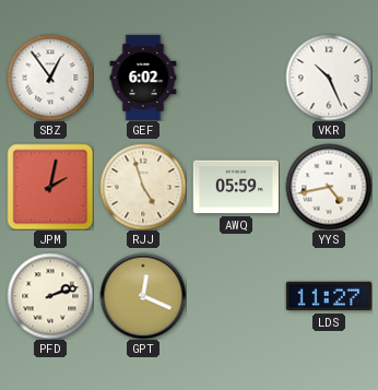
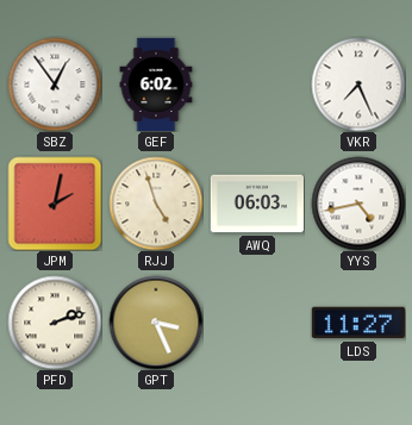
VKR: 10:26 -> 7:26 (358, 85)
AWQ: 05:59 -> 06:03 (256, 204)
GPT: 12:19 -> 3:26 (156, 323)
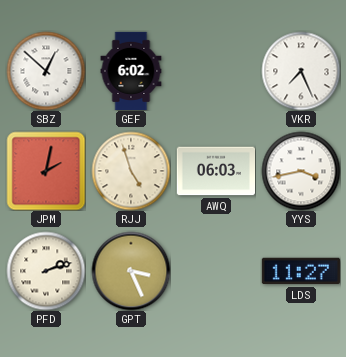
SBZ: 12:54 -> 12:52 (46, 71)
YYS: 4:43 -> 3:43 (301, 171)
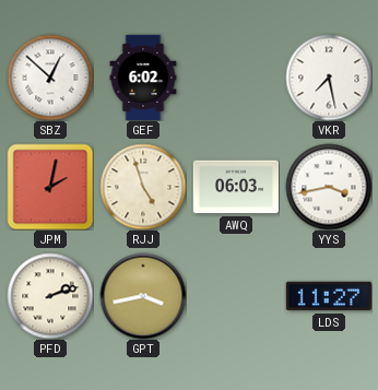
VKR: 7:26 -> 7:28 (329, 78)
GPT: 3:26 -> 3:43 (143, 296)
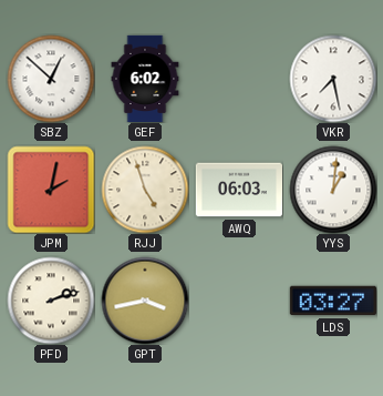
YYS: 3:43 -> 1:01 (333, 190)
LDS: 11:27 -> 03:27 (333, 301)
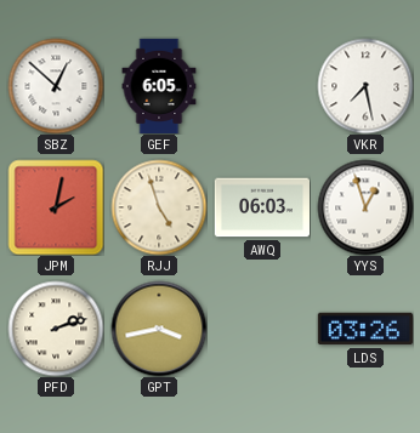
GEF: 6:02 -> 6:05 (159, 85)
YYS: 1:01 -> 12:57 (365, 207)
LDS: 03:27 -> 03:26 (365, 329)
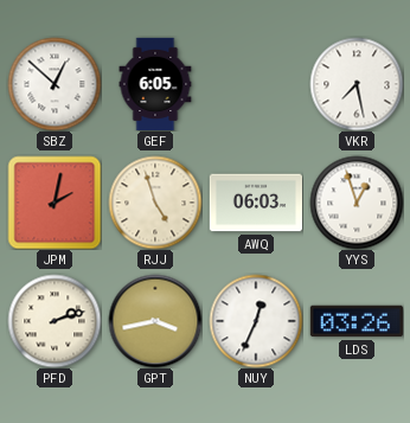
NUY: none -> 12:34 (256, 321)
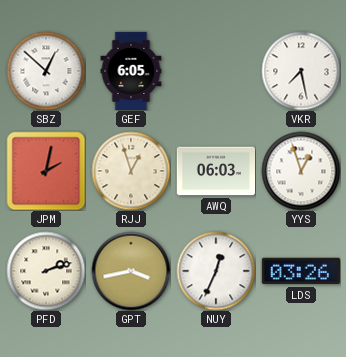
RJJ: 4:57 -> 12:57 (131, 171)
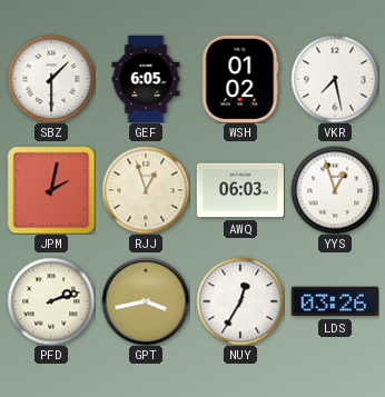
SBZ: 12:52 -> 1:30 (51, 79)
WSH: none -> 01:02 (240, 78)
NUY: 12:34 -> 12:35 (240, 301)
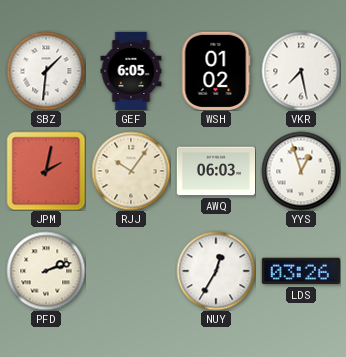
SBZ: 1:30 -> 1:31 (46, 71)
RJJ: 12:57 -> 10:06 (131, 171)
GPT: 3:43 -> none (146, 301)
